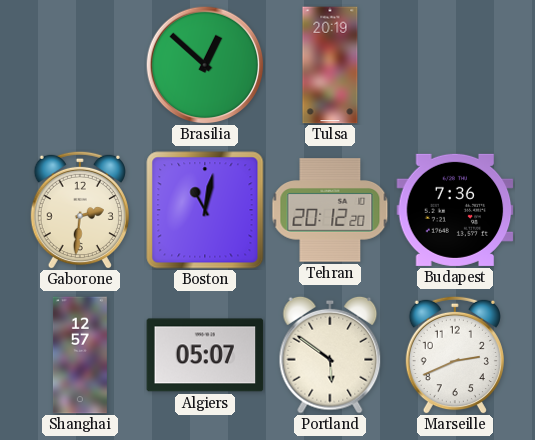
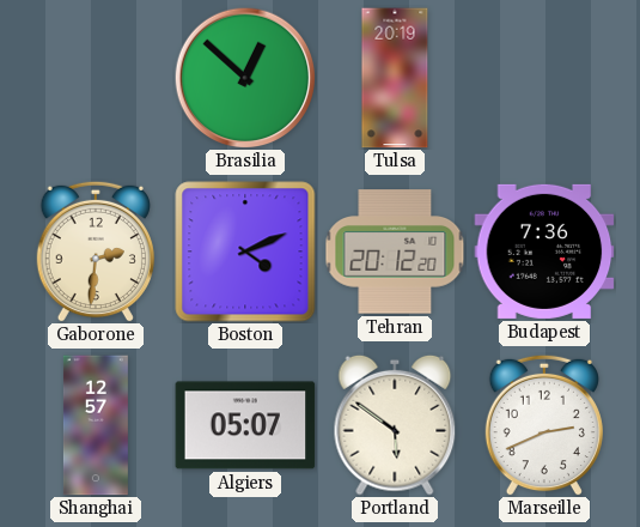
Boston: 11:02 -> 4:11 (245, 252)
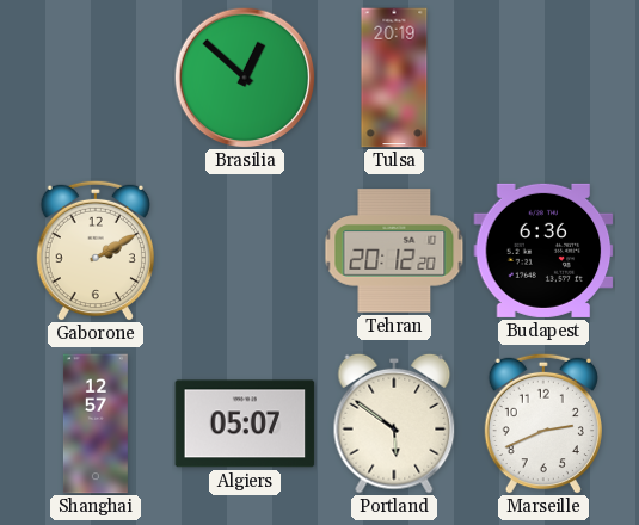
Gaborone: 2:31 -> 2:10 (96, 251)
Boston: 4:11 -> none (245, 252)
Budapest: 7:36 -> 6:36 (543, 251)
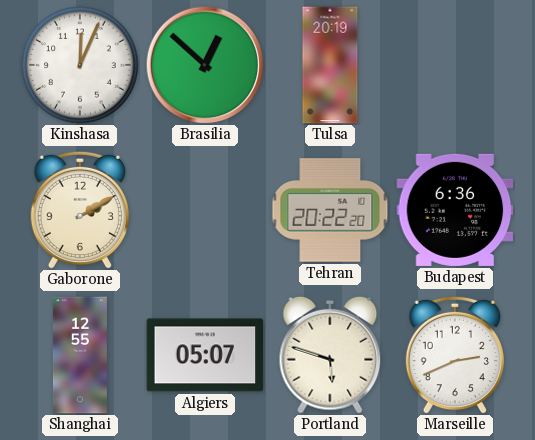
Kinshasa: none -> 12:04 (81, 66)
Tehran: 20:12 -> 20:22 (330, 210)
Shanghai: 12:57 -> 12:55 (80, 355)
Portland: 5:51 -> 5:48 (330, 355)
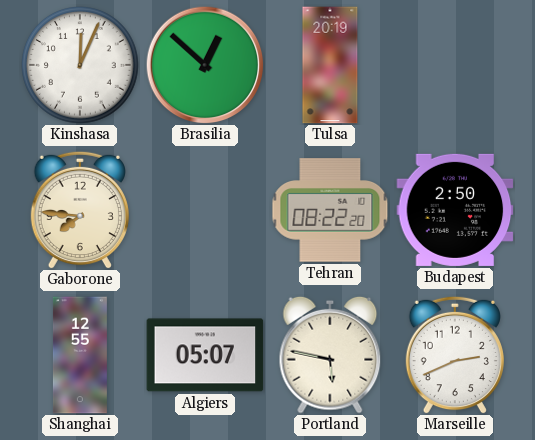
Gaborone: 2:10 -> 7:46 (80, 210)
Tehran: 20:22 -> 08:22 (330, 210)
Budapest: 6:36 -> 2:50 (455, 210)
Portland: 5:48 -> 5:47 (330, 355)
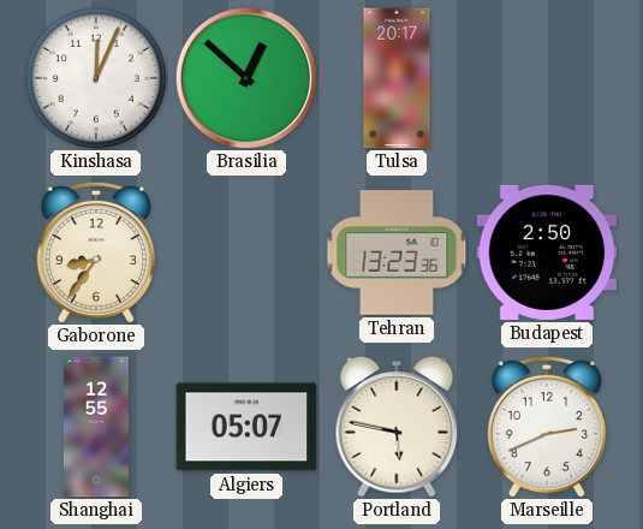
Tulsa: 20:19 -> 20:17 (397, 78)
Gaborone: 7:46 -> 8:36 (96, 252)
Tehran: 08:22 -> 13:23 (397, 252)
